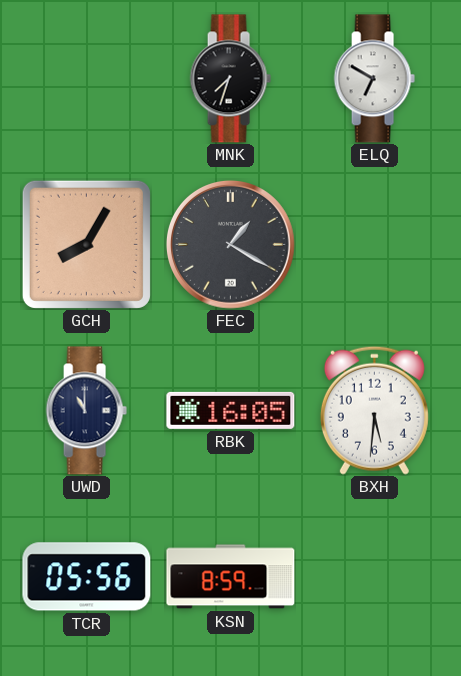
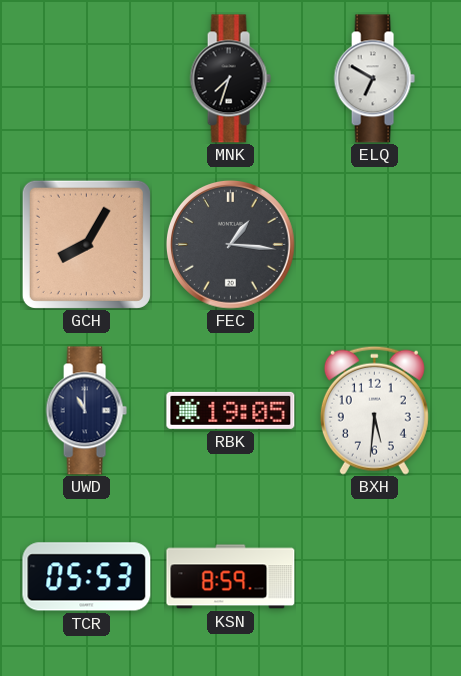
FEC: 1:20 -> 1:16 (230, 244)
RBK: 16:05 -> 19:05 (231, 410)
TCR: 05:56 -> 05:53 (87, 577)
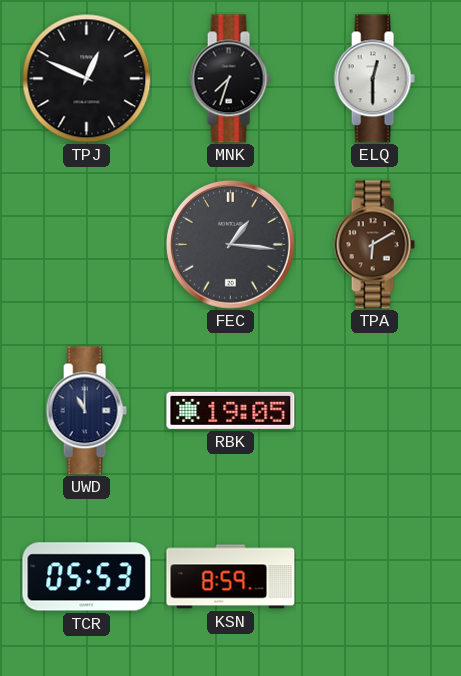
TPJ: none -> 12:49 (86, 78)
ELQ: 6:50 -> 12:30 (374, 79)
GCH: 8:05 -> none (86, 244)
TPA: none -> 6:10 (374, 245)
BXH: 5:31 -> none (374, 410)
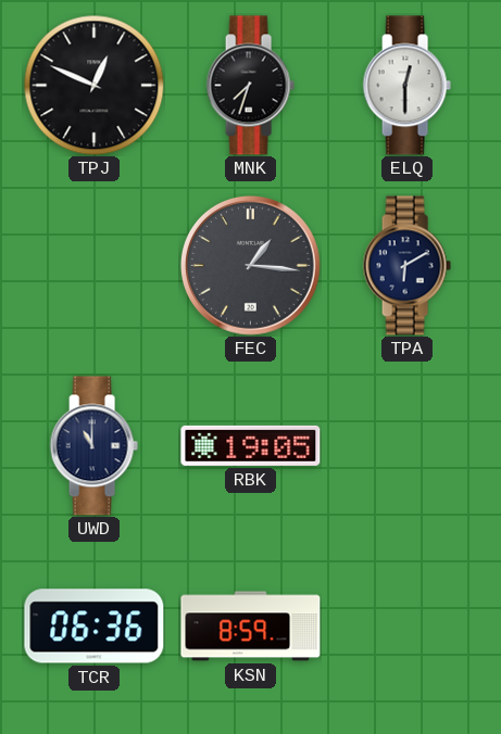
TPA dial: brown -> navy (406, 266)
TCR: 05:53 -> 06:36 (95, 627)
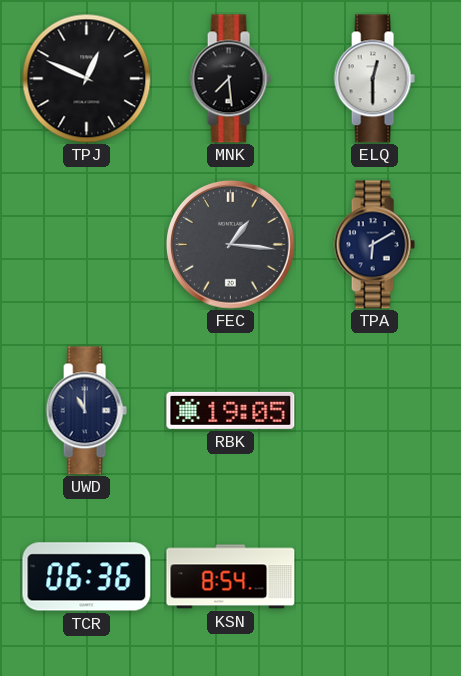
MNK: 7:33 -> 7:29 (230, 79)
KSN: 8:59 -> 8:54 (231, 577)
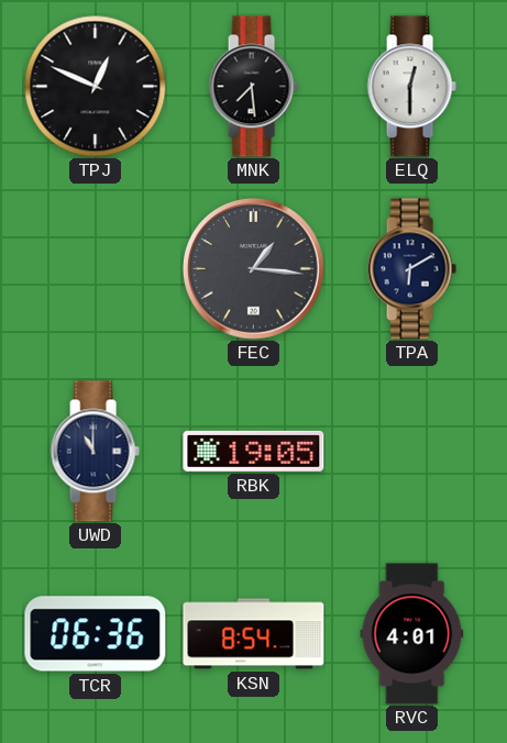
RVC: none -> 4:01 (412, 634)
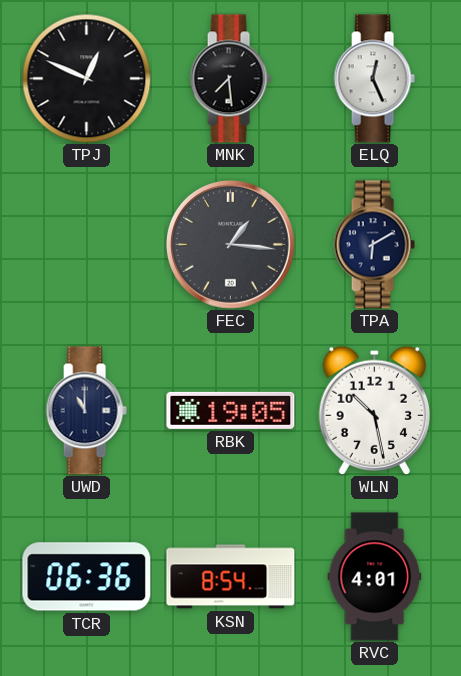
ELQ: 12:30 -> 12:26 (374, 79)
WLN: none -> 10:28 (374, 410)
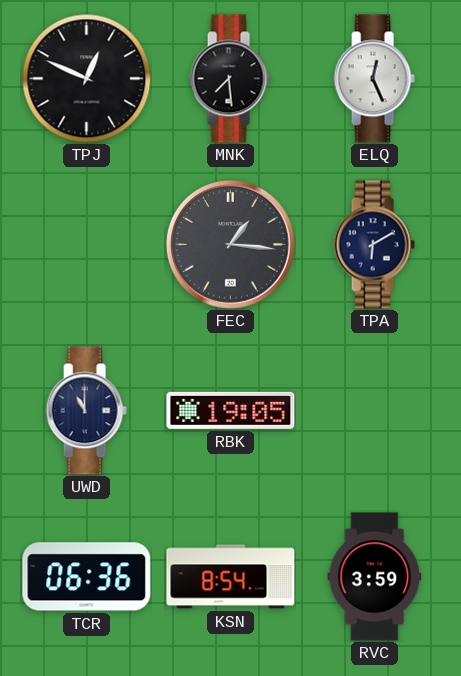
WLN: 10:28 -> none (374, 410)
RVC: 4:01 -> 3:59 (375, 577)
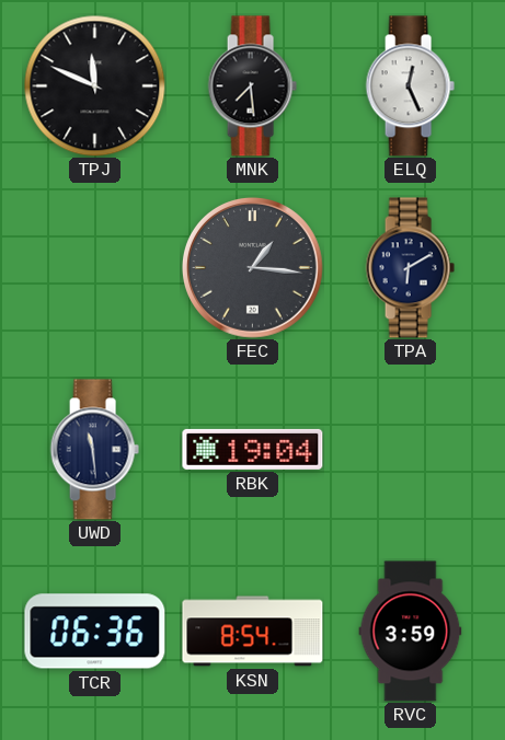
TPJ: 12:49 -> 11:49 (94, 85)
UWD: 11:00 -> 11:29 (94, 450)
RBK: 19:05 -> 19:04 (253, 449)
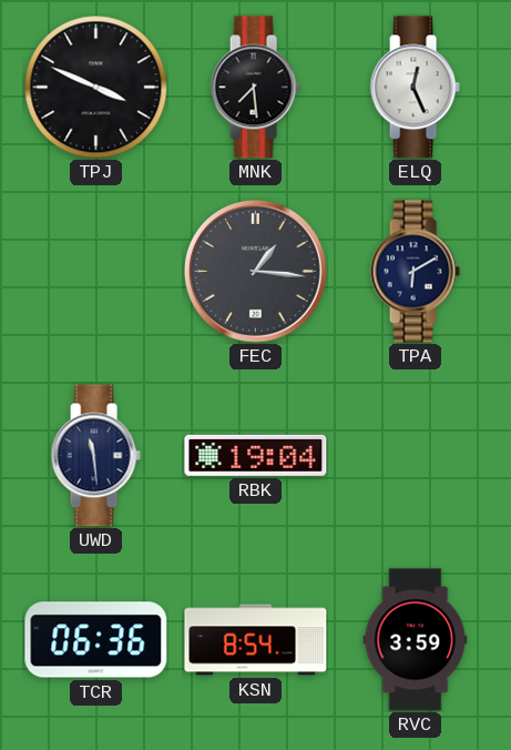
TPJ: 11:49 -> 3:49 (95, 87)
